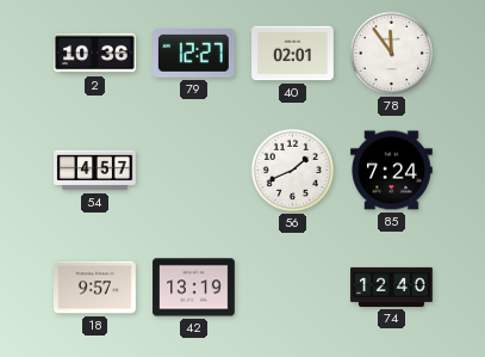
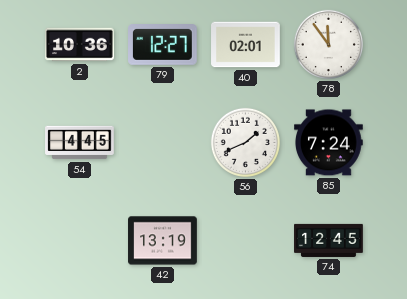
54: 4:57 -> 4:45 (80, 143)
18: 9:57 -> none (95, 288)
74: 12:40 -> 12:45 (329, 240)
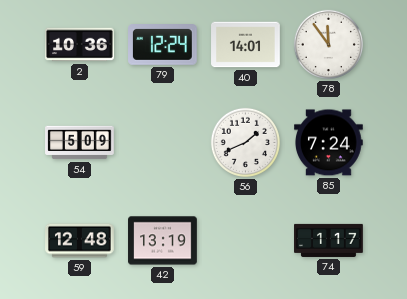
79: 12:27 -> 12:24 (163, 45)
40: 02:01 -> 14:01 (246, 45)
54: 4:45 -> 5:09 (80, 143)
59: none -> 12:48 (80, 241)
74: 12:45 -> 1:17 (329, 240)
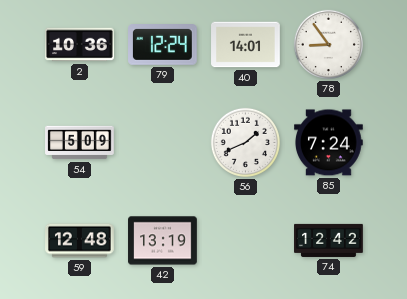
78: 11:54 -> 8:54 (328, 44)
74: 1:17 -> 12:42 (329, 240)
